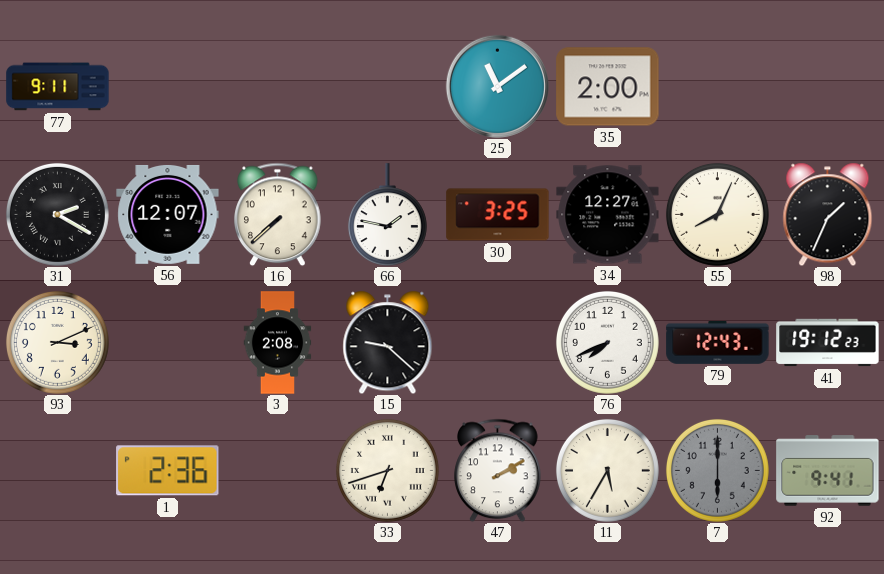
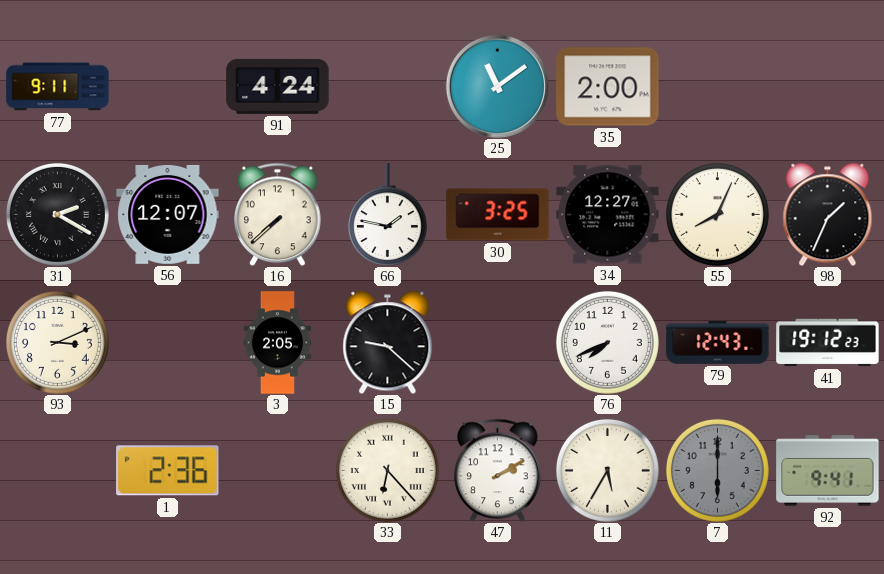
91: none -> 4:24 (278, 86)
3: 2:08 -> 2:05 (278, 343)
33: 6:42 -> 6:23 (387, 470)
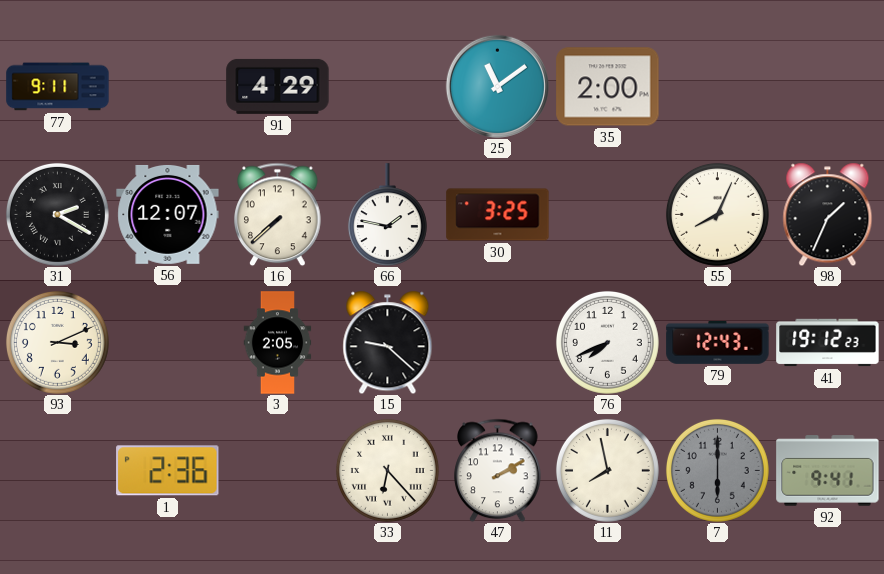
91: 4:24 -> 4:29 (278, 86)
34: 12:27 -> none (608, 215)
11: 5:35 -> 7:58 (607, 470)
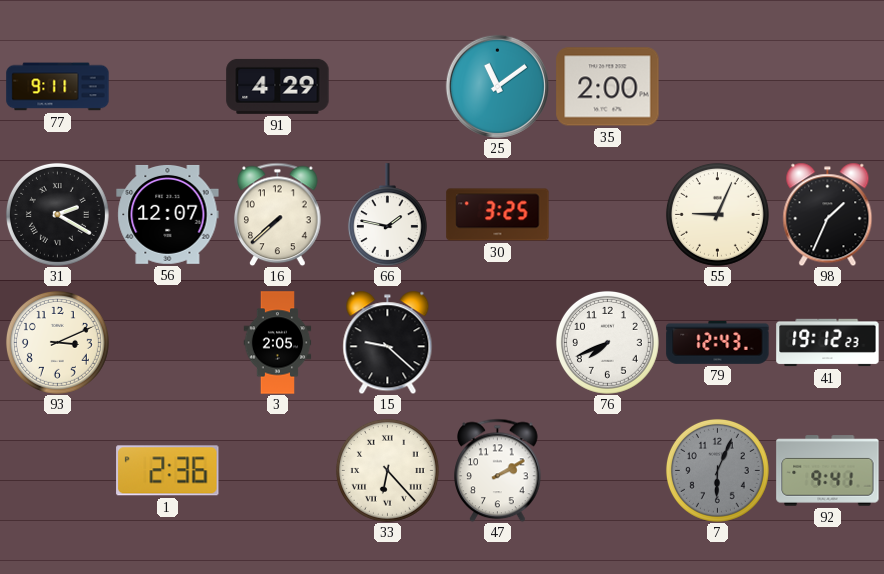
55: 8:04 -> 9:04 (717, 214)
11: 7:58 -> none (607, 470)
7: 6:00 -> 6:04 (717, 470)
